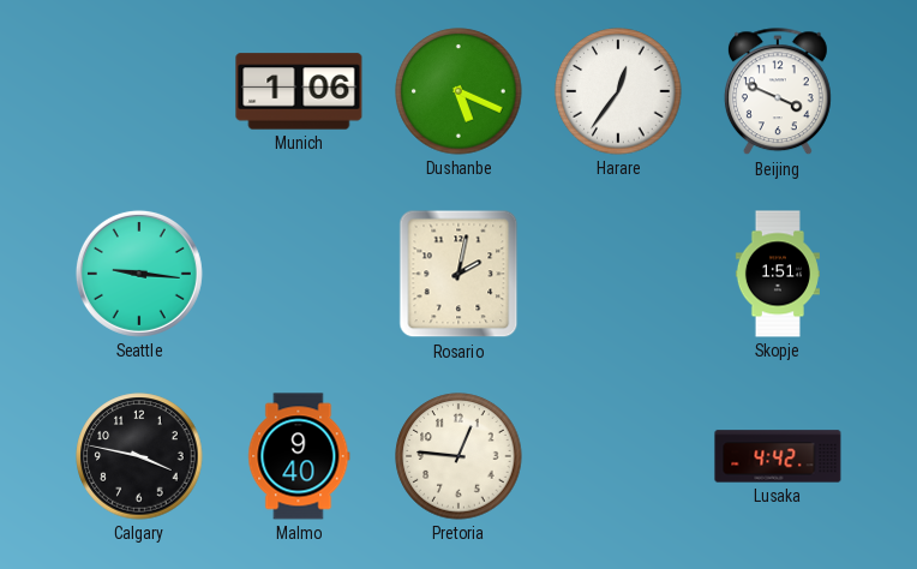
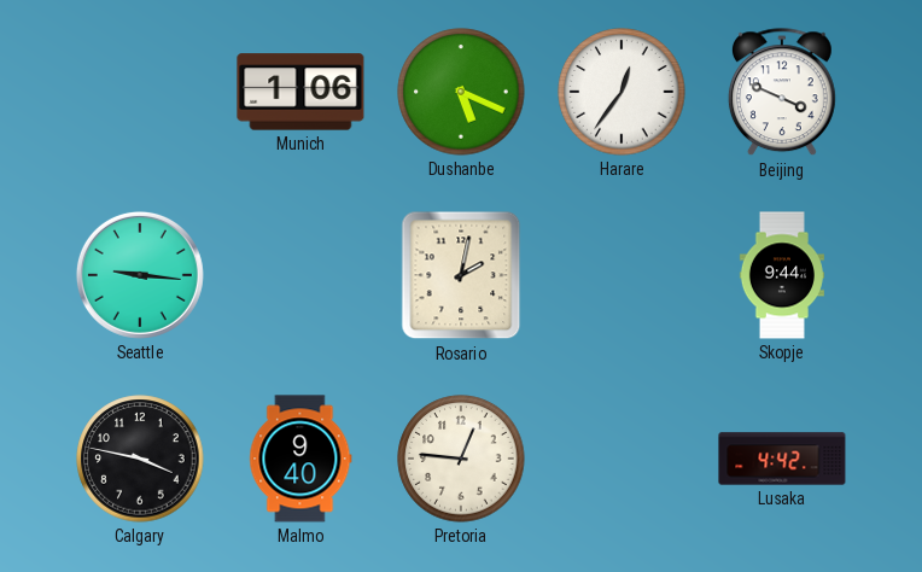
Skopje: 1:51 -> 9:44 (782, 275)
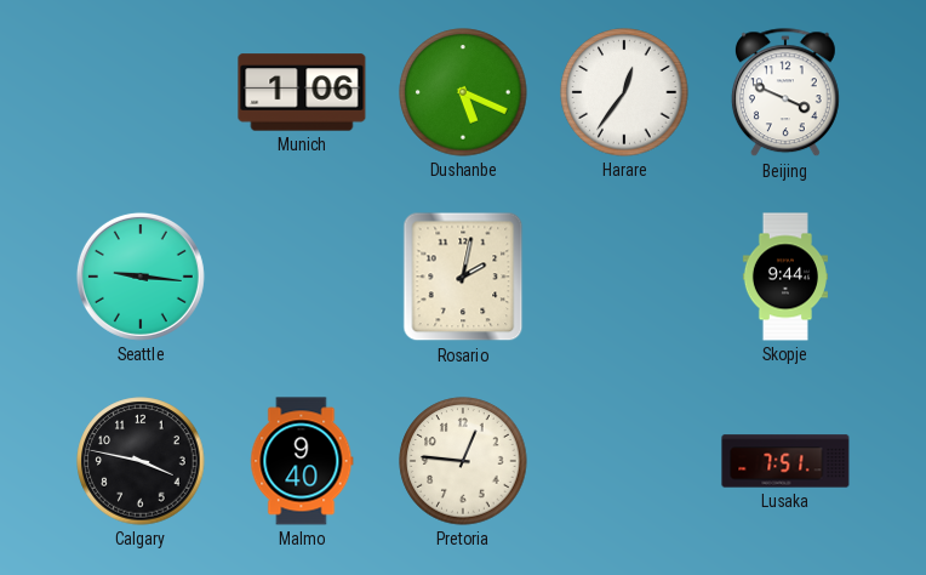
Lusaka: 4:42 -> 7:51 (785, 461)
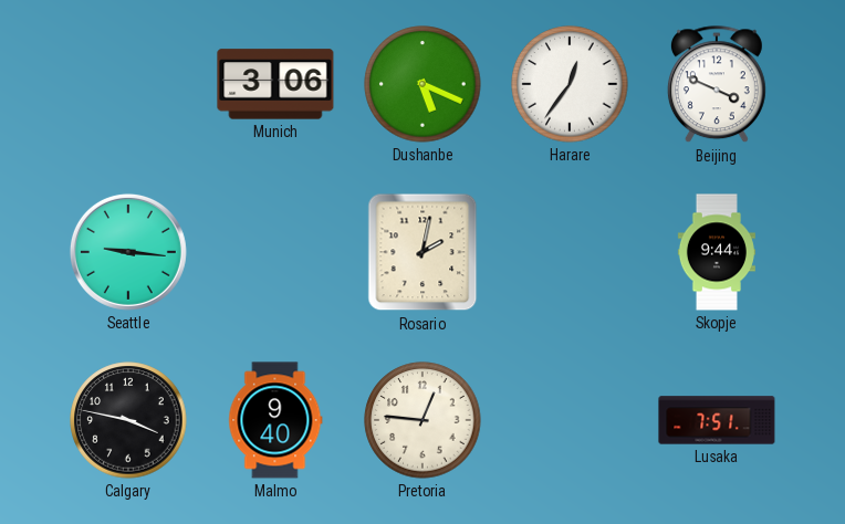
Munich: 1:06 -> 3:06 (275, 84)
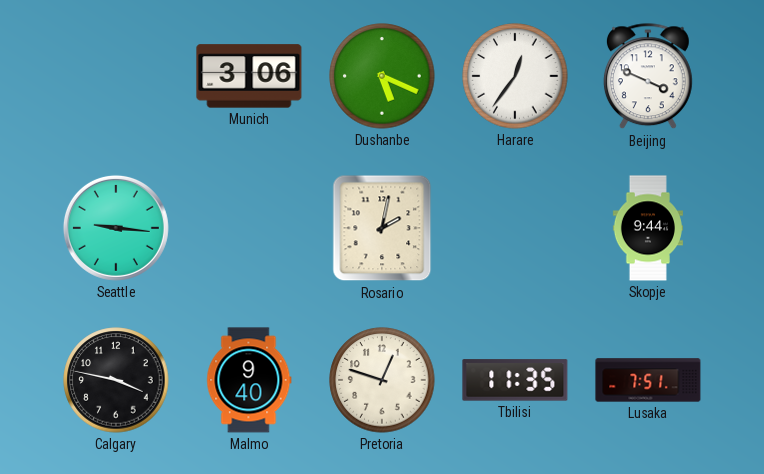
Pretoria: 12:46 -> 12:48 (382, 380)
Tbilisi: none -> 11:35 (515, 380)
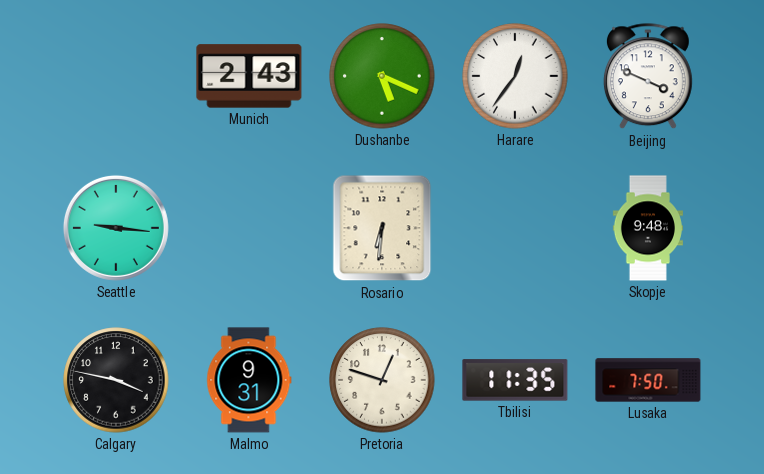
Munich: 3:06 -> 2:43 (249, 76)
Rosario: 2:02 -> 6:31 (382, 228)
Skopje: 9:44 -> 9:48 (648, 228)
Malmo: 9:40 -> 9:31 (249, 380)
Lusaka: 7:51 -> 7:50 (648, 380)
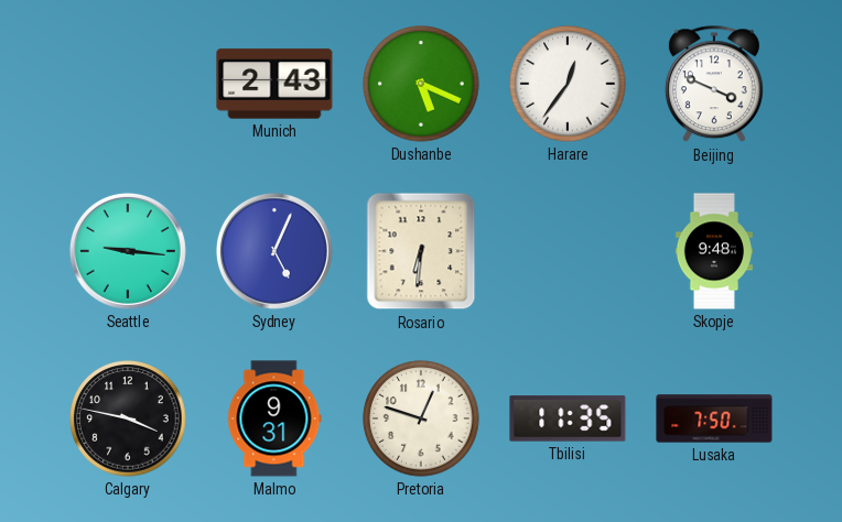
Sydney: none -> 5:04 (274, 251)
